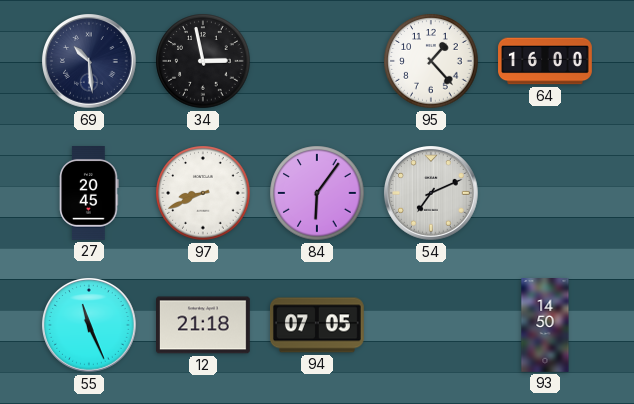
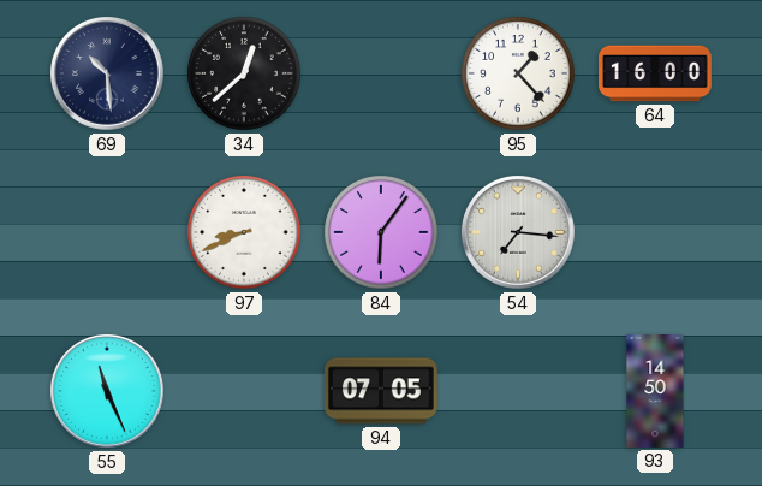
34: 2:58 -> 12:38 (244, 73)
27: 20:45 -> none (89, 194)
54: 7:11 -> 7:16 (519, 233)
12: 21:18 -> none (204, 325)
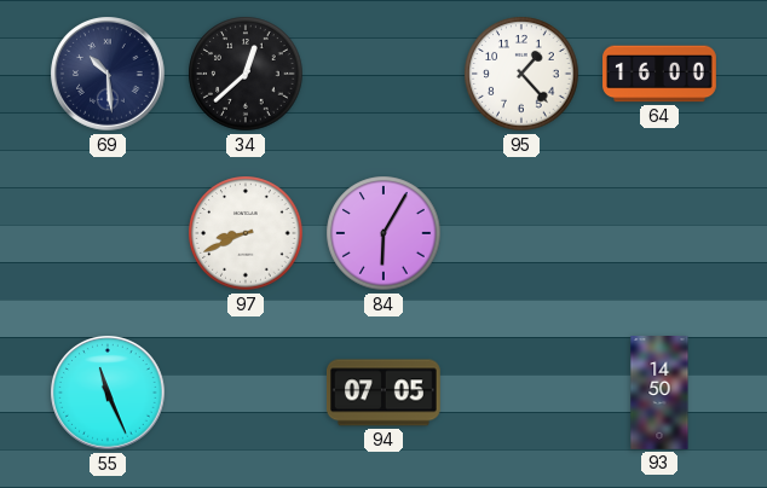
84: 6:06 -> 6:05 (383, 233)
54: 7:16 -> none (519, 233)
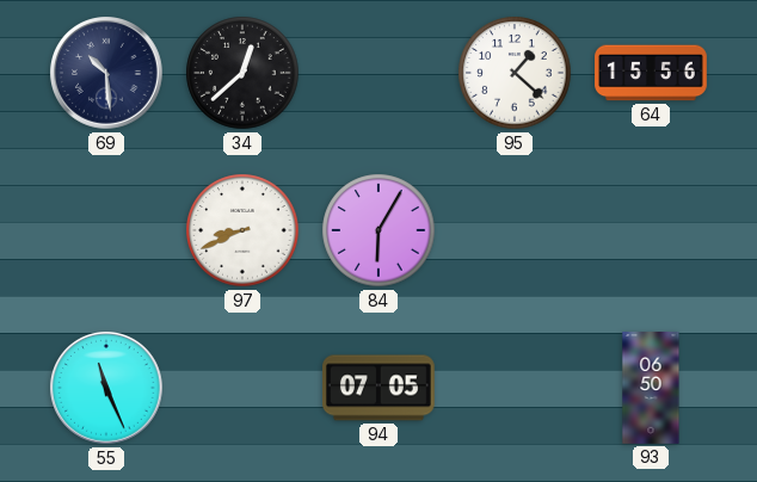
95: 1:23 -> 1:22 (515, 73)
64: 16:00 -> 15:56 (651, 73)
93: 14:50 -> 06:50 (651, 388)
